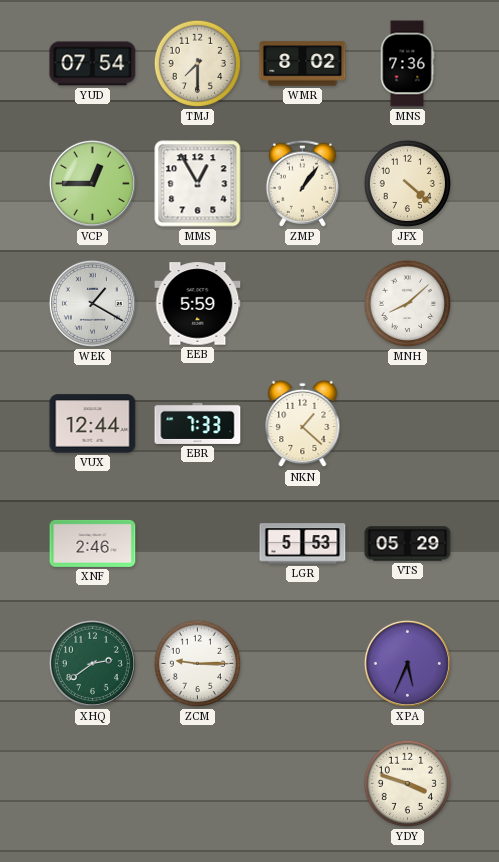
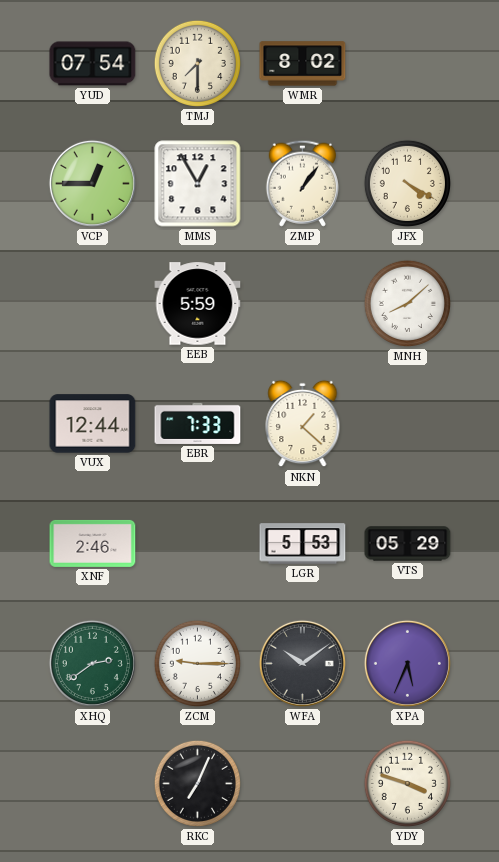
MNS: 7:36 -> none (407, 64)
JFX: 4:22 -> 4:20 (407, 183)
WEK: 1:20 -> none (92, 303)
WFA: none -> 10:09 (302, 663)
RKC: none -> 7:04 (197, 783)
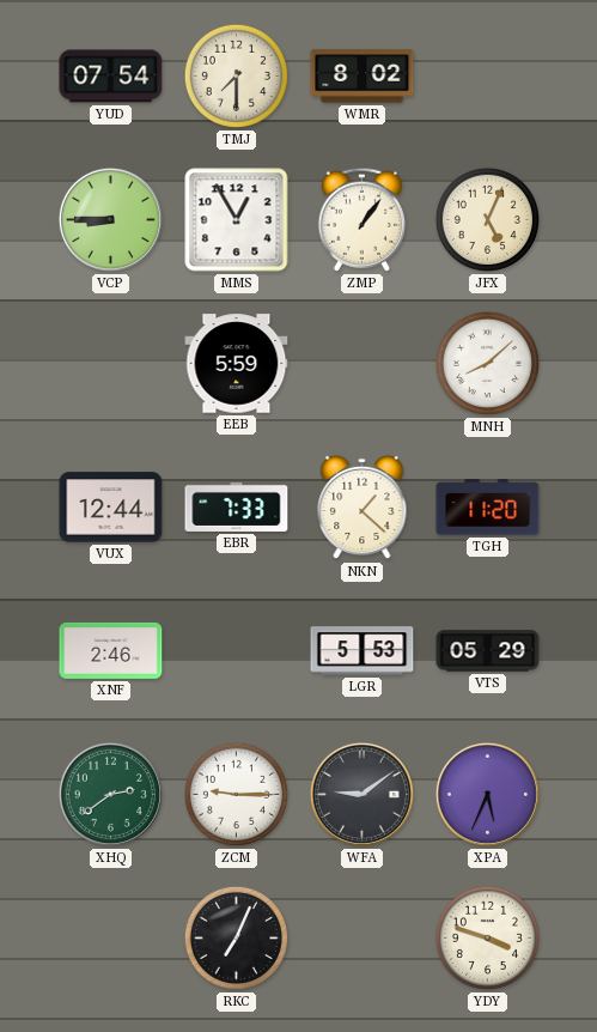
VCP: 12:45 -> 8:45 (110, 219)
JFX: 4:20 -> 5:04 (487, 219)
TGH: none -> 11:20 (488, 508)
WFA: 10:09 -> 9:09 (361, 794)
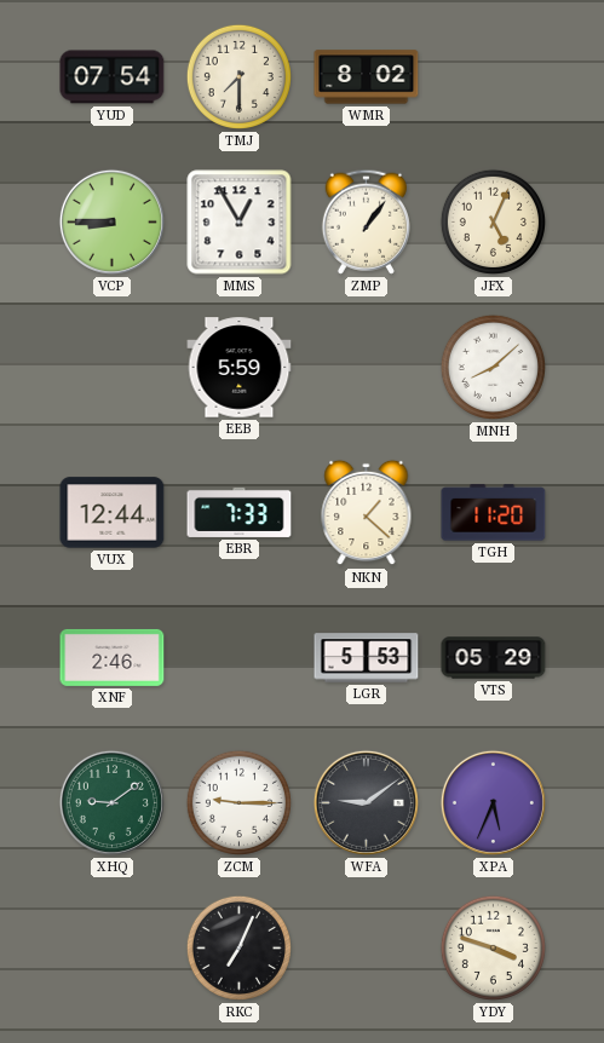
XHQ: 2:39 -> 9:09 (111, 802)
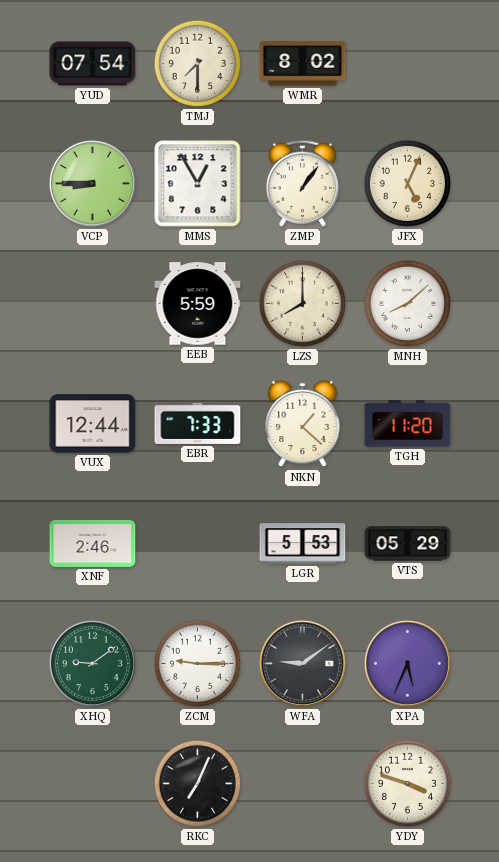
LZS: none -> 8:00 (302, 303)
